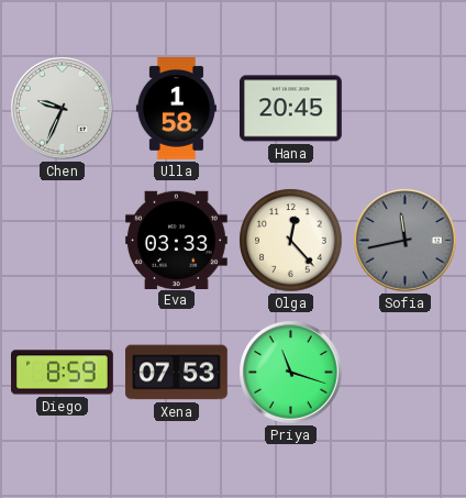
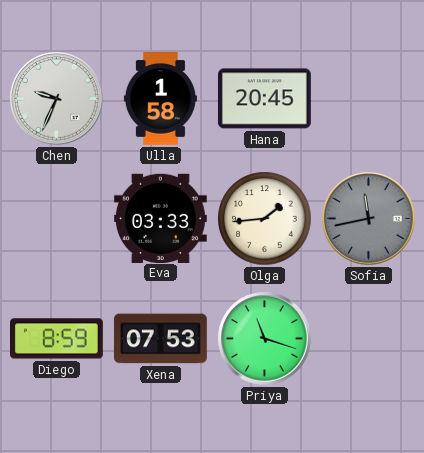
Olga: 12:23 -> 1:44 (265, 219)
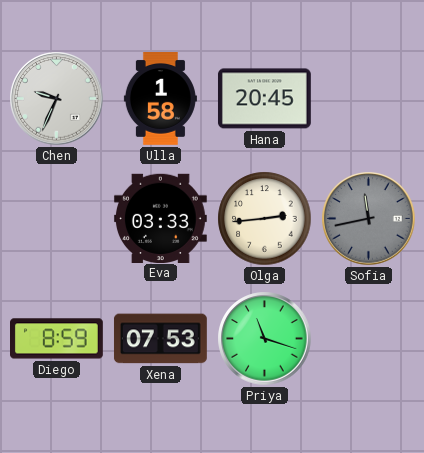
Olga: 1:44 -> 2:44 (265, 219)
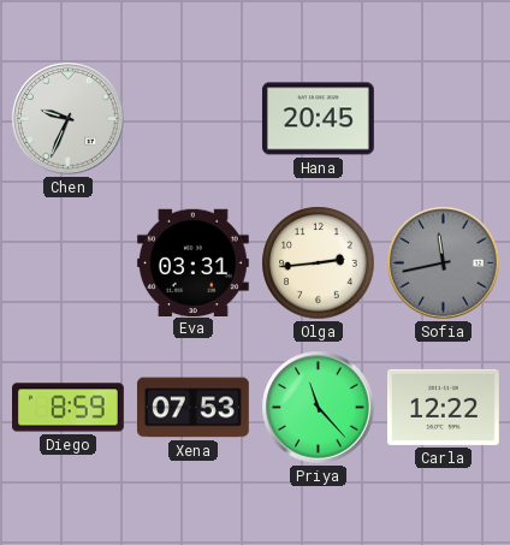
Ulla: 1:58 -> none (160, 99)
Eva: 03:33 -> 03:31 (192, 262)
Priya: 11:18 -> 11:23 (319, 408)
Carla: none -> 12:22 (443, 407)
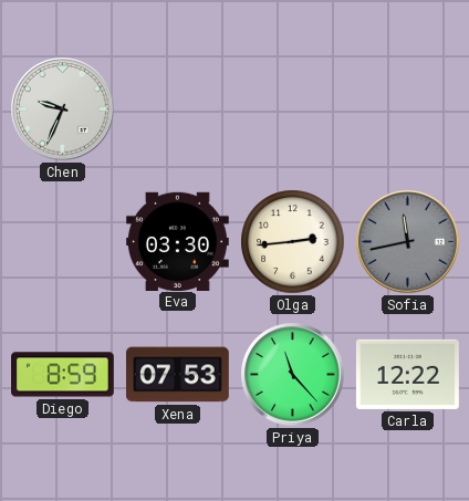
Hana: 20:45 -> none (318, 119)
Eva: 03:31 -> 03:30 (177, 241)
